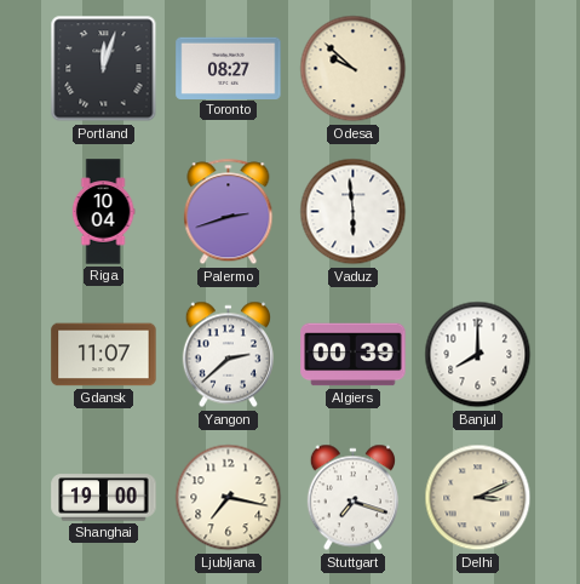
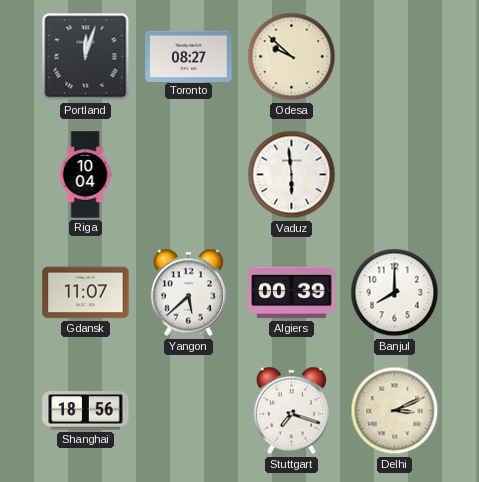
Palermo: 2:42 -> none (229, 212)
Yangon: 2:38 -> 5:38 (188, 293)
Shanghai: 19:00 -> 18:56 (86, 411)
Ljubljana: 7:17 -> none (229, 498)
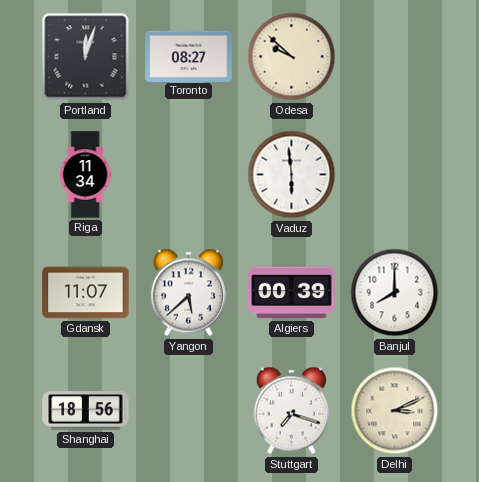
Riga: 10:04 -> 11:34 (85, 175)
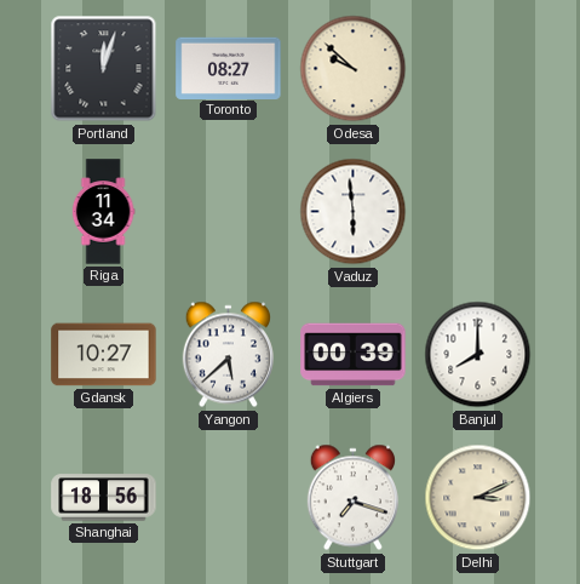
Gdansk: 11:07 -> 10:27 (104, 355)
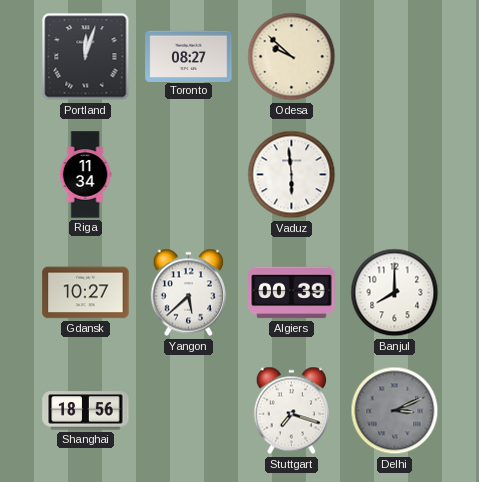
Delhi dial: cream -> grey (395, 411)
